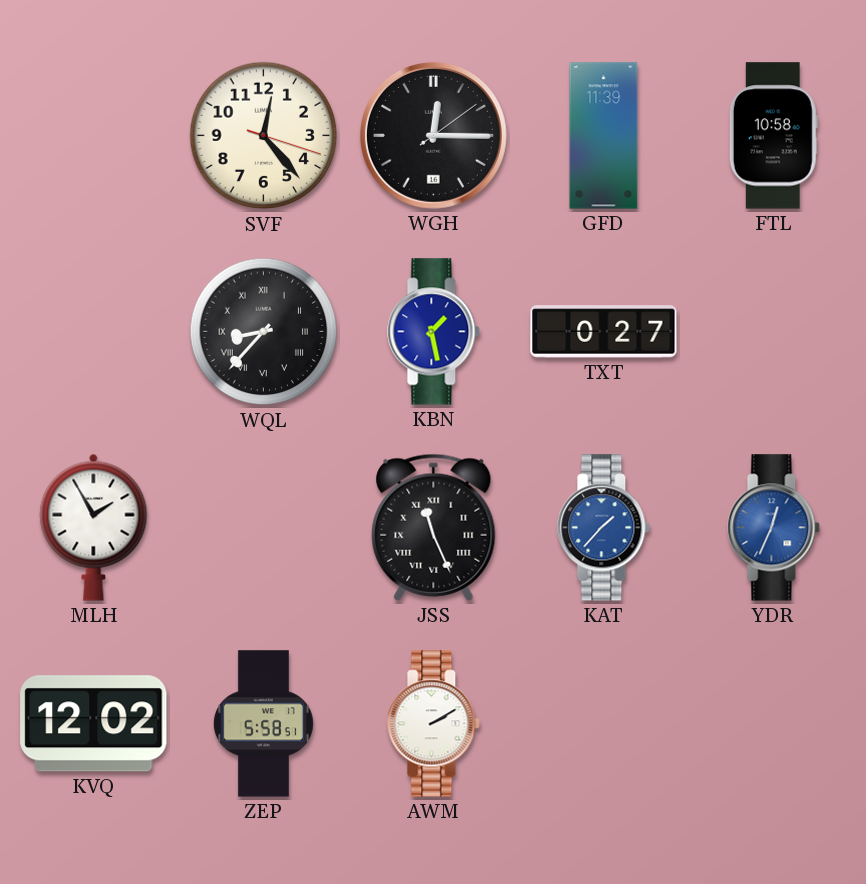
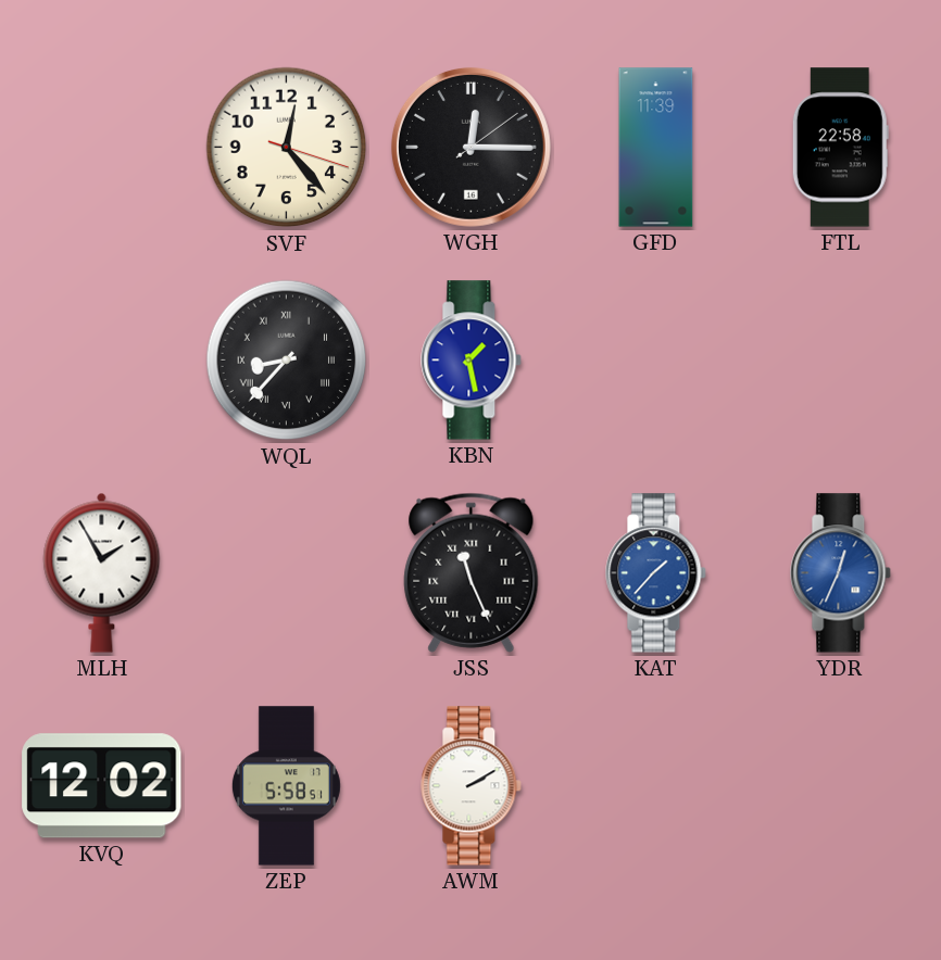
FTL: 10:58 -> 22:58 (840, 148)
TXT: 0:27 -> none (604, 332)
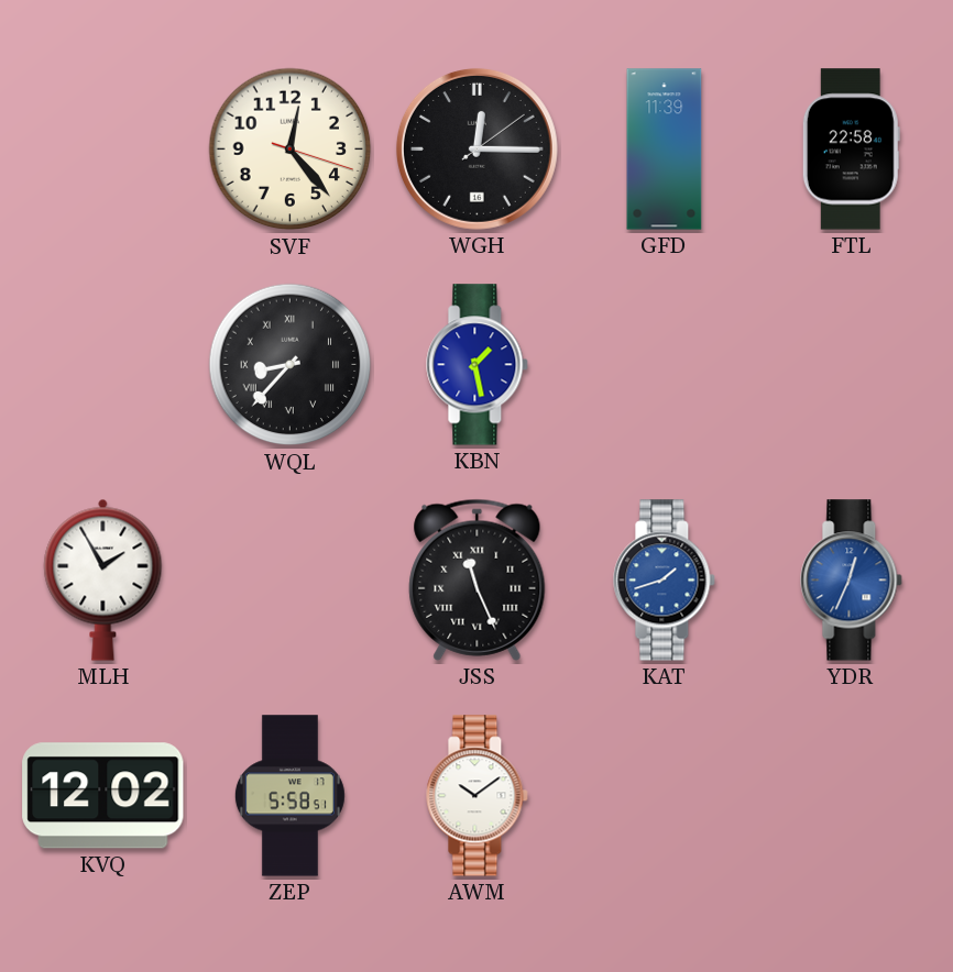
KAT: 1:37 -> 1:42 (665, 581)
AWM: 2:10 -> 10:09 (478, 796)
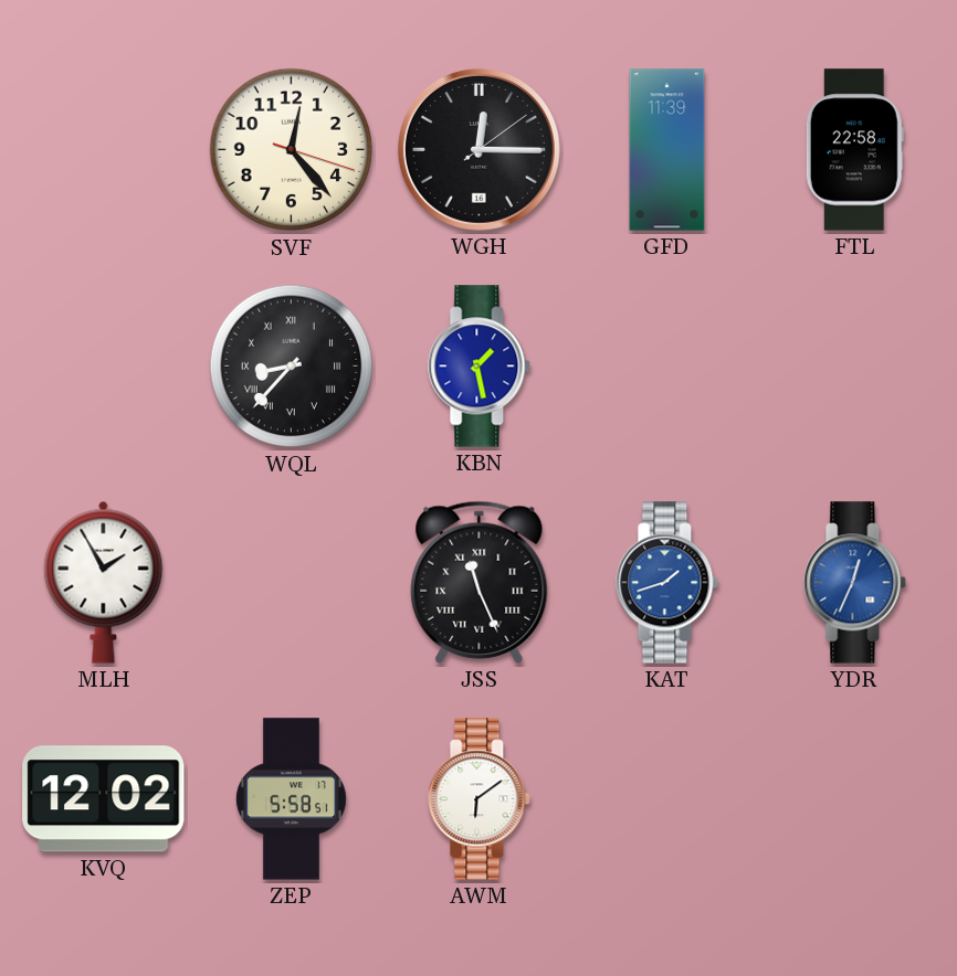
AWM: 10:09 -> 6:09 (480, 799)
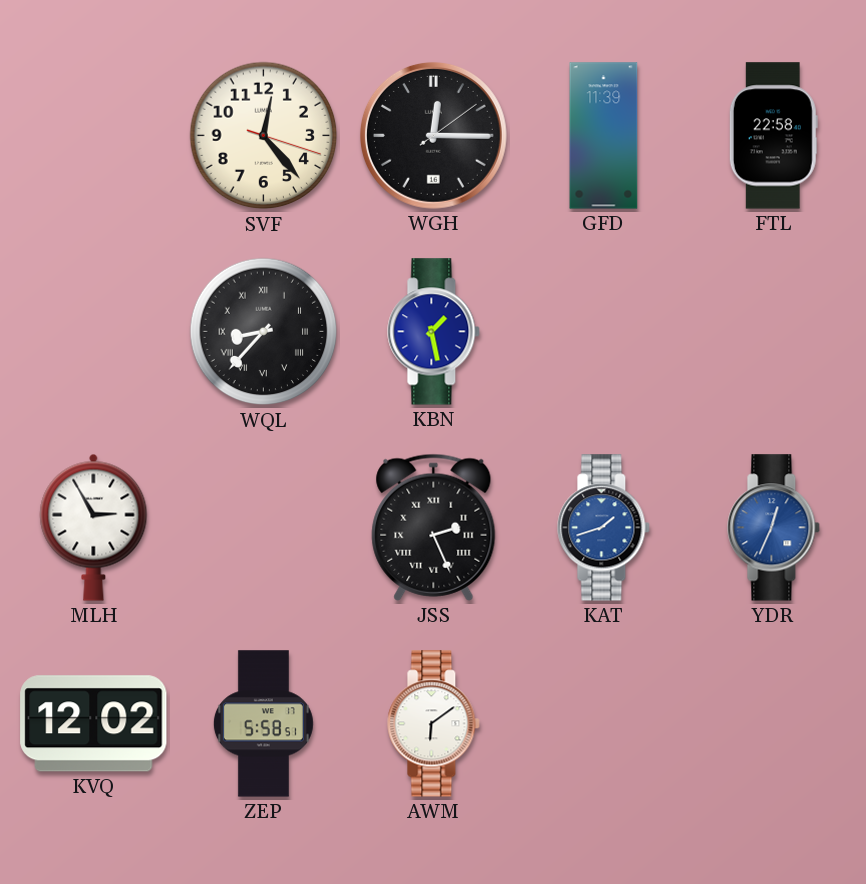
MLH: 1:55 -> 2:55 (94, 527)
JSS: 11:26 -> 2:26 (434, 527)
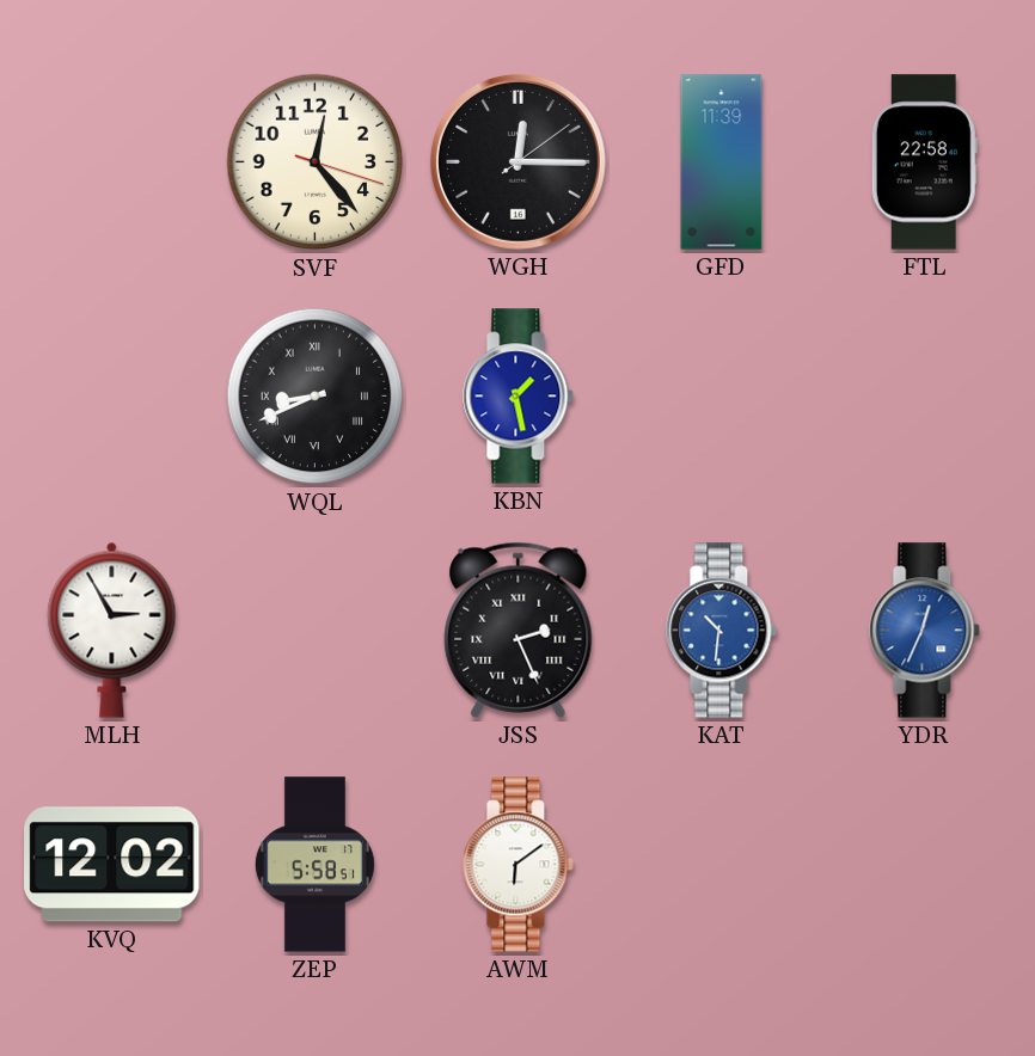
WQL: 8:37 -> 8:41 (316, 397)
KAT: 1:42 -> 10:31 (722, 631)
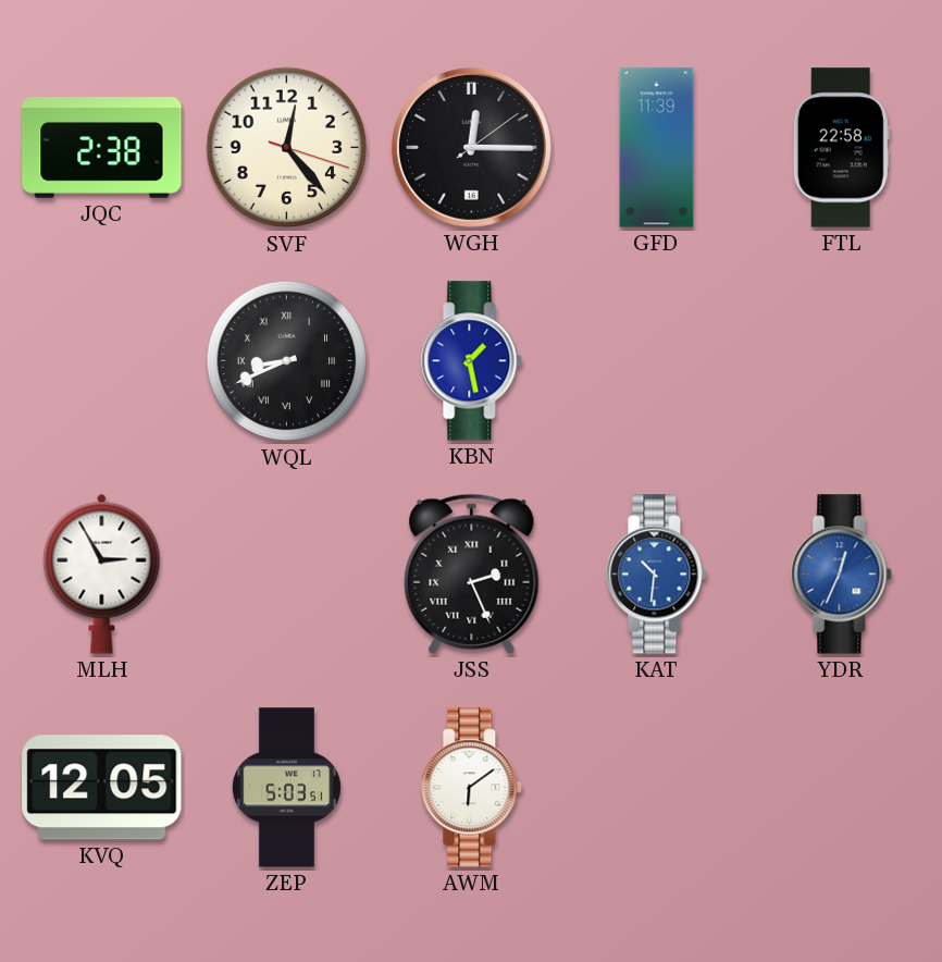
JQC: none -> 2:38 (102, 148)
KVQ: 12:02 -> 12:05 (102, 788)
ZEP: 5:58 -> 5:03 (286, 788)
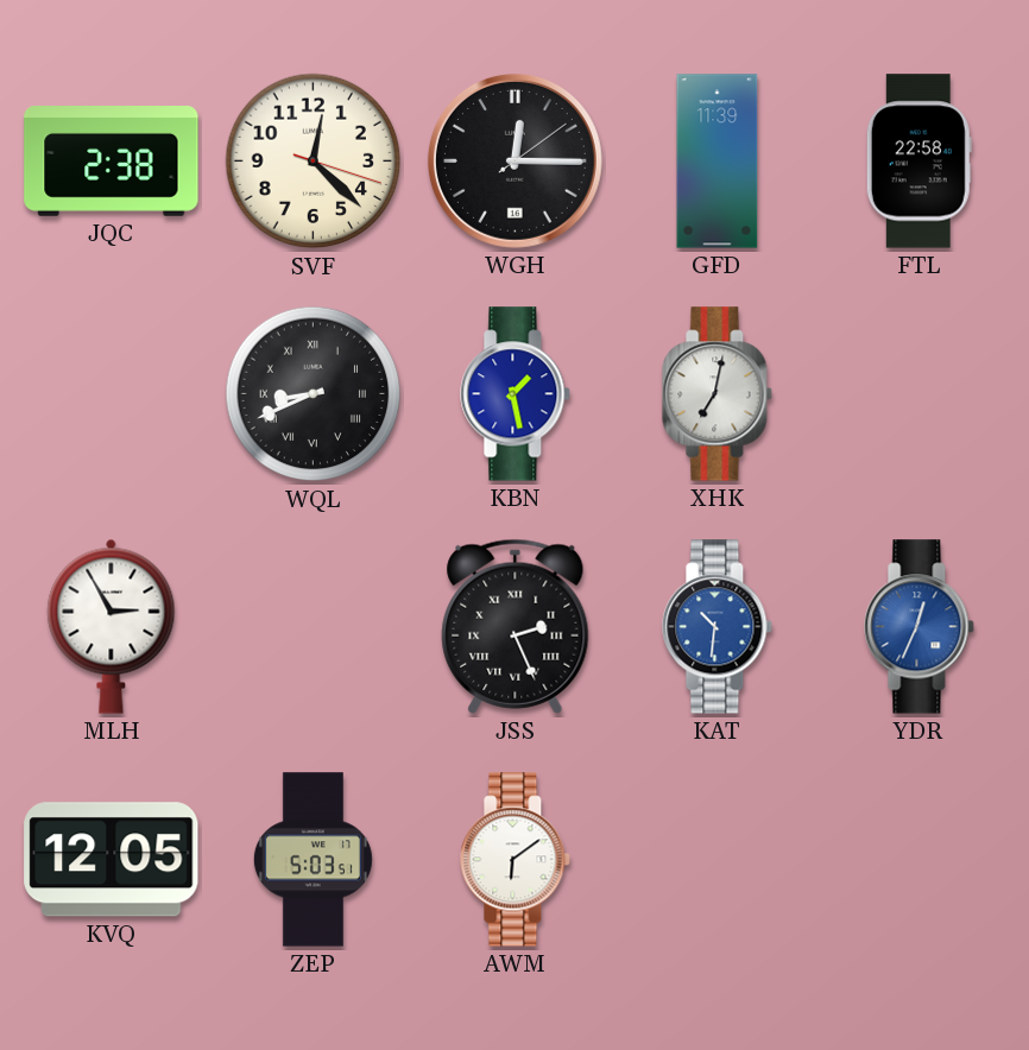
SVF: 12:23 -> 12:22 (314, 162)
XHK: none -> 7:02 (718, 394)
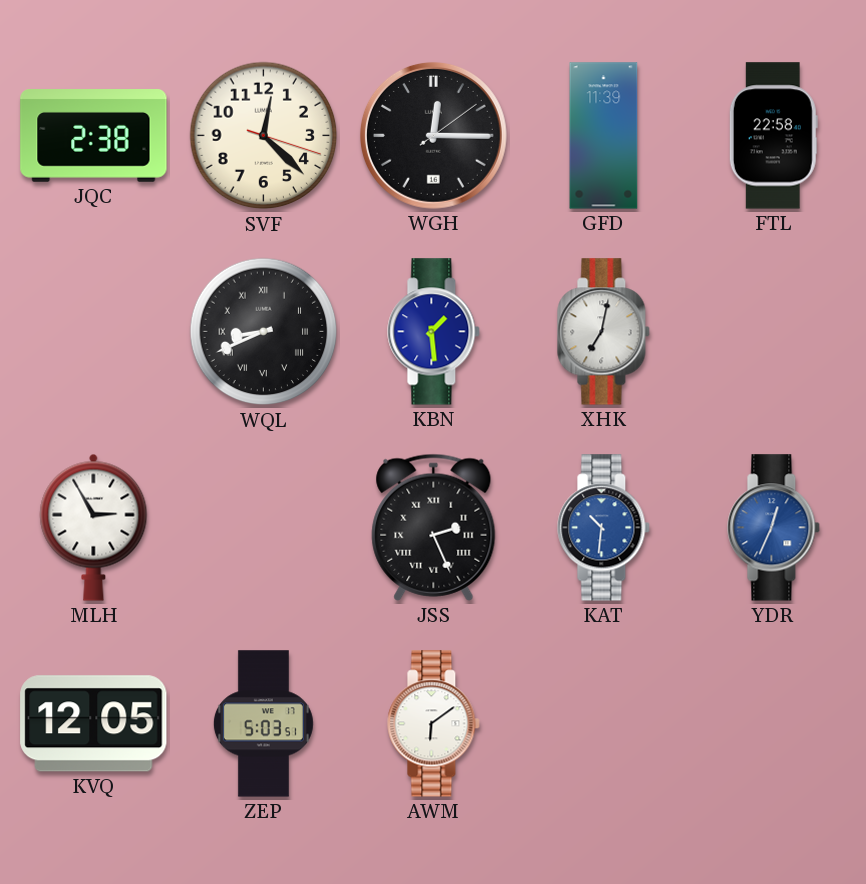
KBN: 1:28 -> 1:29 (434, 332)
